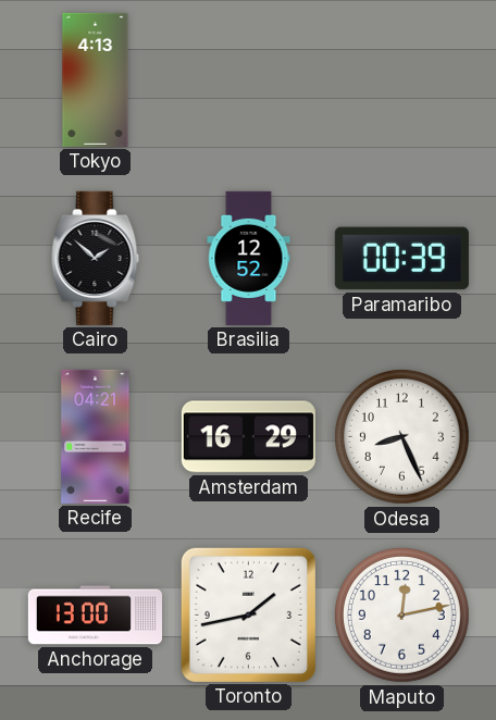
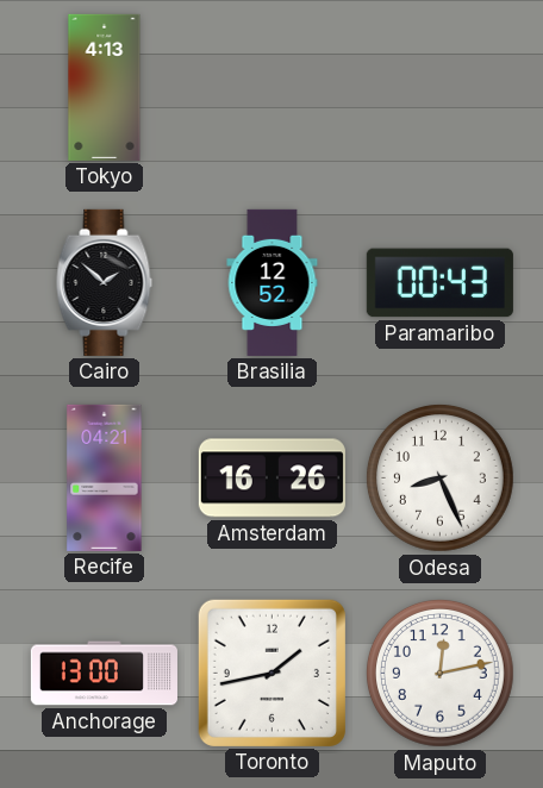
Paramaribo: 00:39 -> 00:43 (439, 283)
Amsterdam: 16:29 -> 16:26 (271, 479)
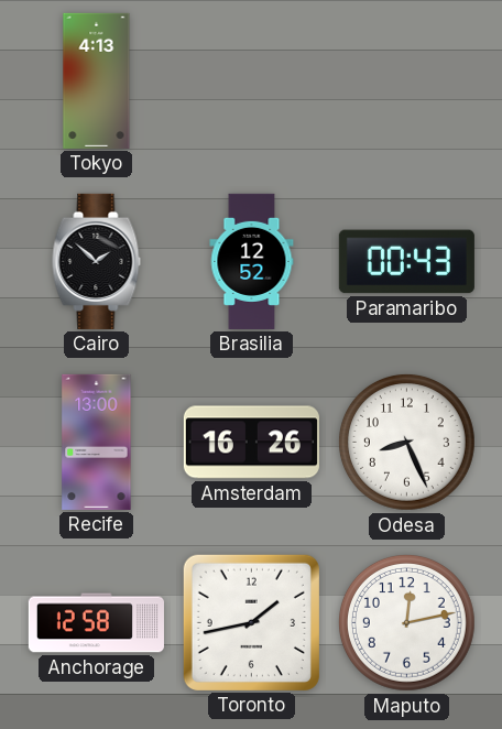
Recife: 04:21 -> 13:00 (97, 442)
Anchorage: 13:00 -> 12:58 (96, 623)
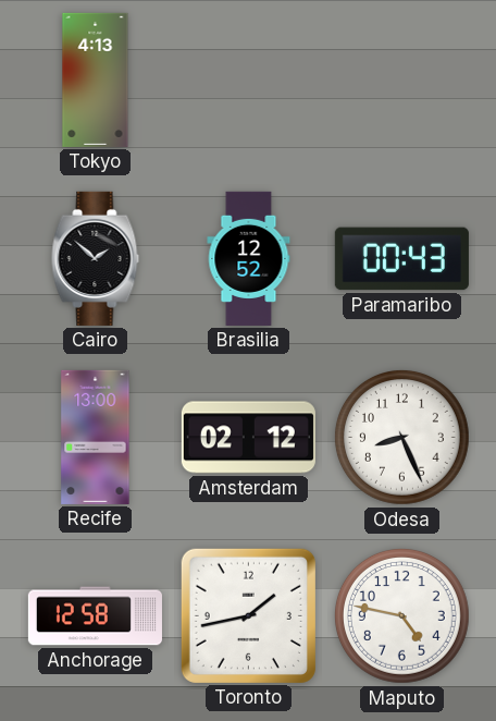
Amsterdam: 16:26 -> 02:12 (248, 438)
Maputo: 12:13 -> 4:47 (402, 616)
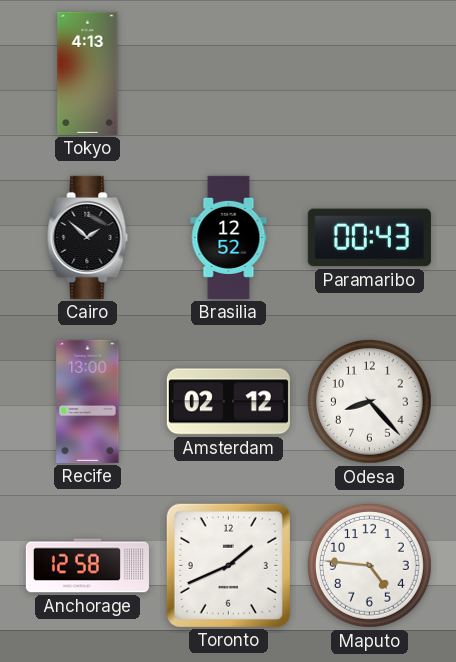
Odesa: 8:26 -> 8:23 (370, 402)
Toronto: 1:43 -> 1:41 (228, 565)
Maputo: 4:47 -> 4:46 (370, 566)
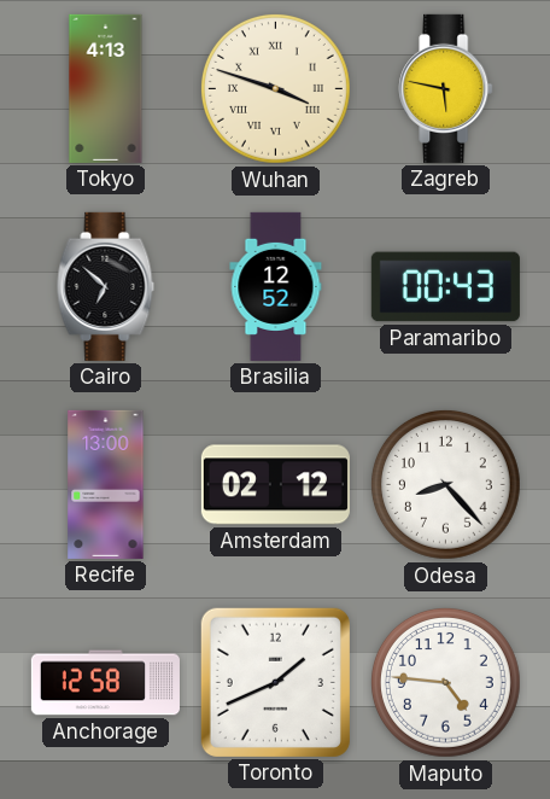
Wuhan: none -> 3:48 (276, 89)
Zagreb: none -> 5:47 (446, 88)
Cairo: 1:52 -> 6:52 (106, 286)
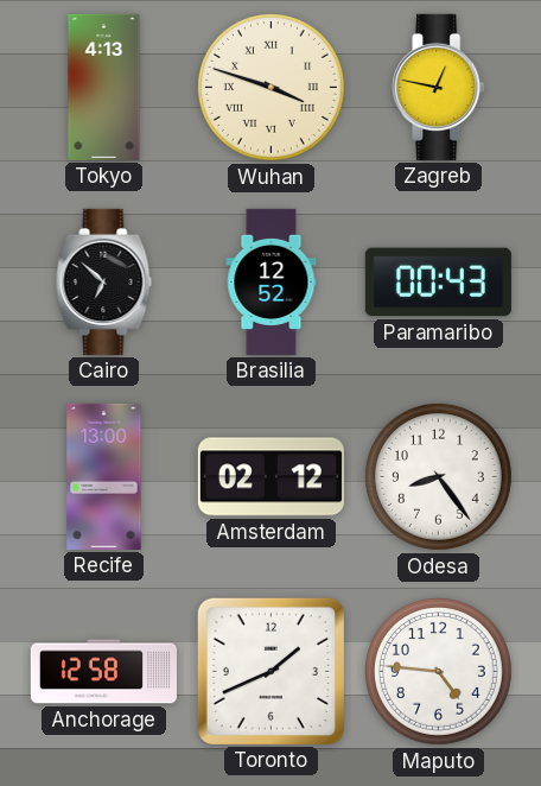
Zagreb: 5:47 -> 12:47 (439, 87)
Odesa: 8:23 -> 8:24 (439, 477)
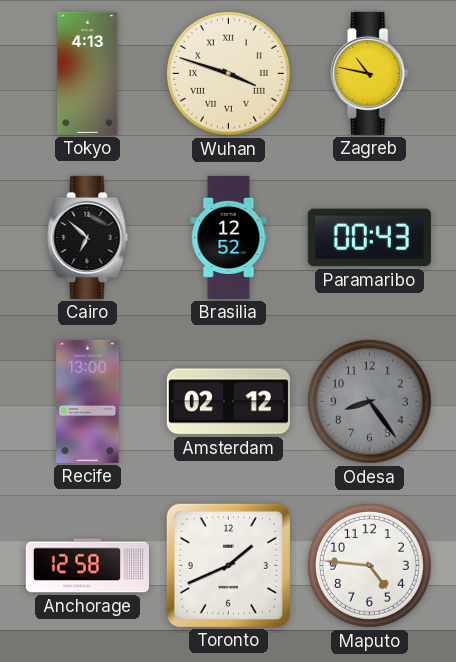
Zagreb: 12:47 -> 10:47 (370, 73)
Odesa dial: white -> grey (370, 402)
